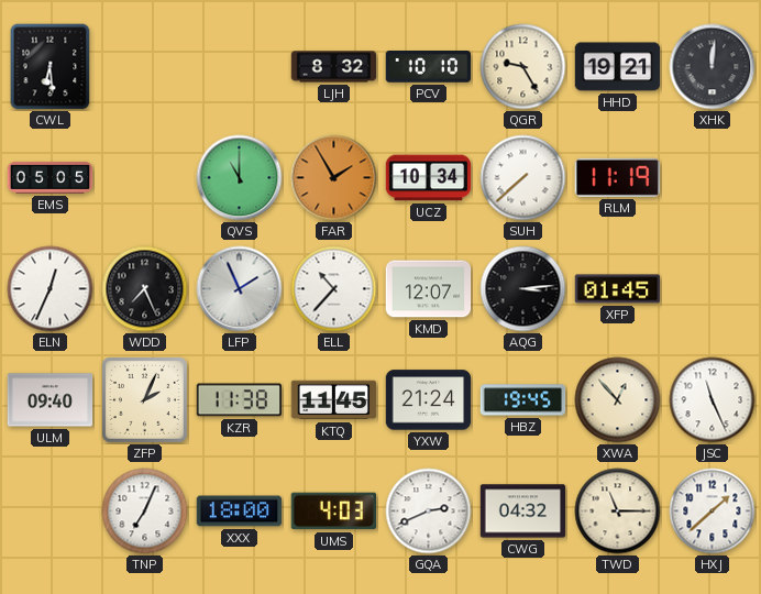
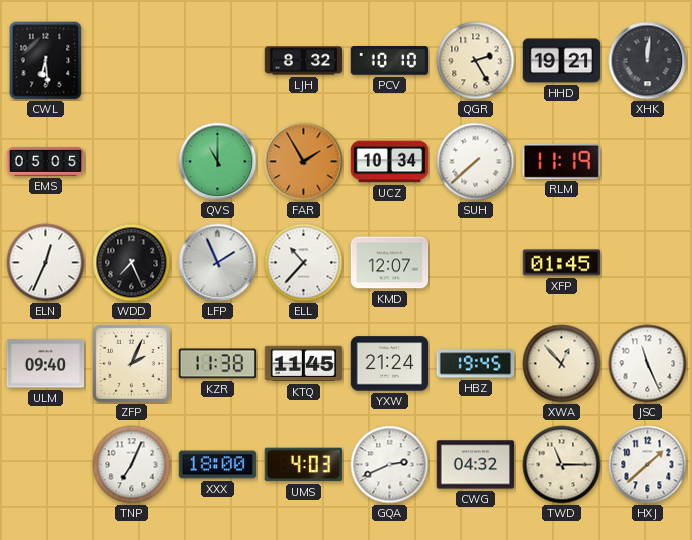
QGR: 9:25 -> 2:25 (476, 61)
AQG: 3:14 -> none (523, 289)
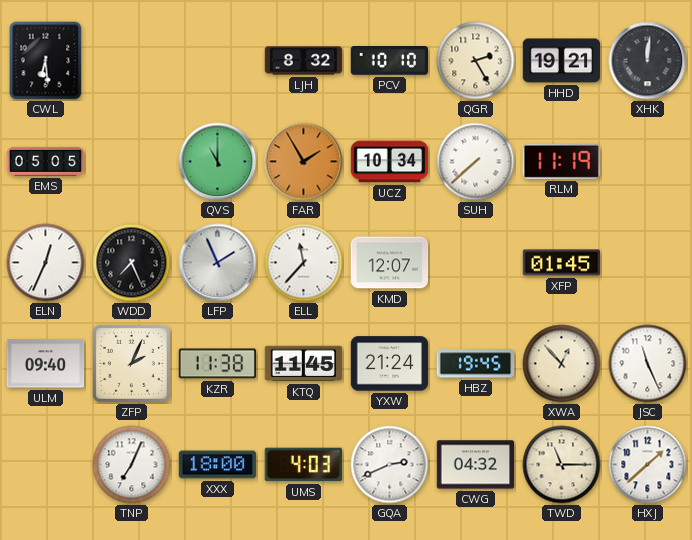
ELL: 10:37 -> 11:37 (304, 263)
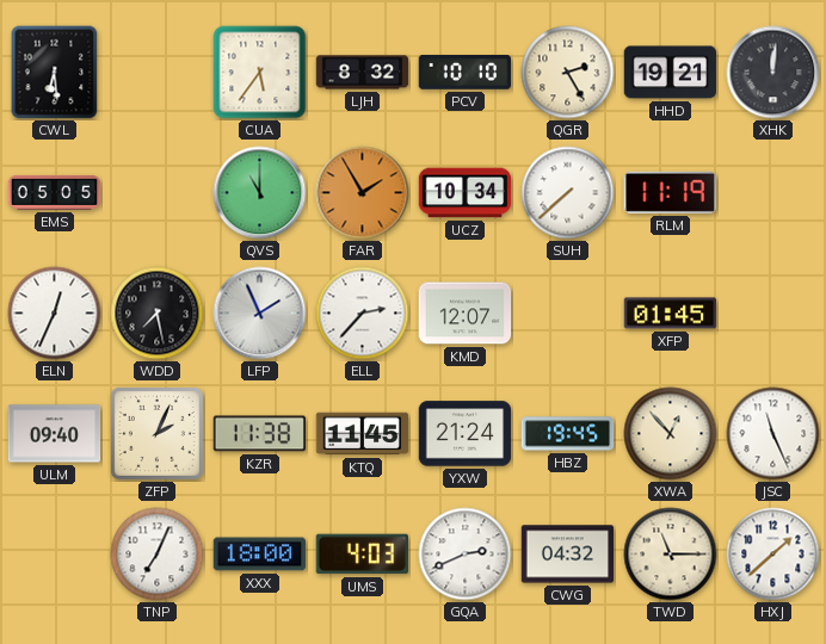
CUA: none -> 5:36 (260, 73)
WDD: 7:26 -> 7:28 (158, 314)
ELL: 11:37 -> 2:37 (363, 314)
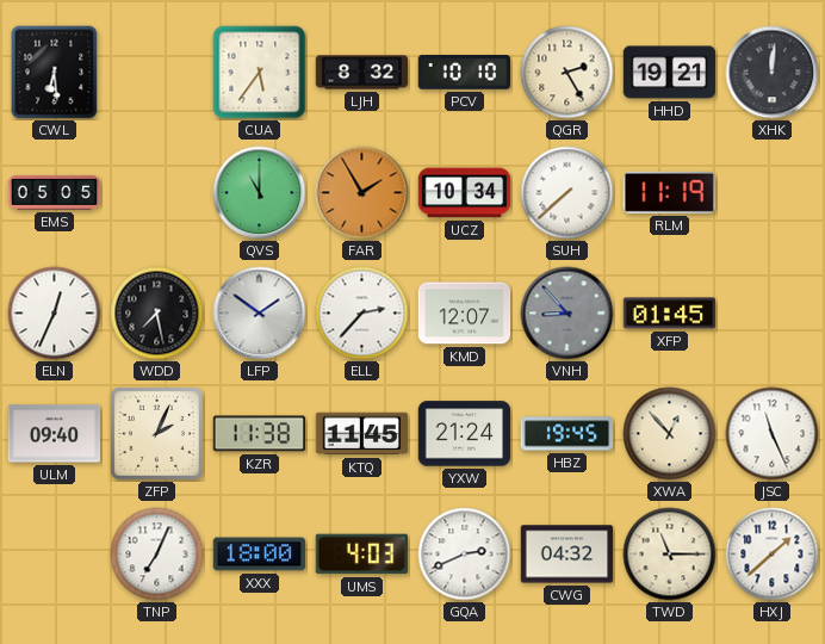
LFP: 1:56 -> 1:51 (260, 314)
VNH: none -> 8:53 (567, 314)
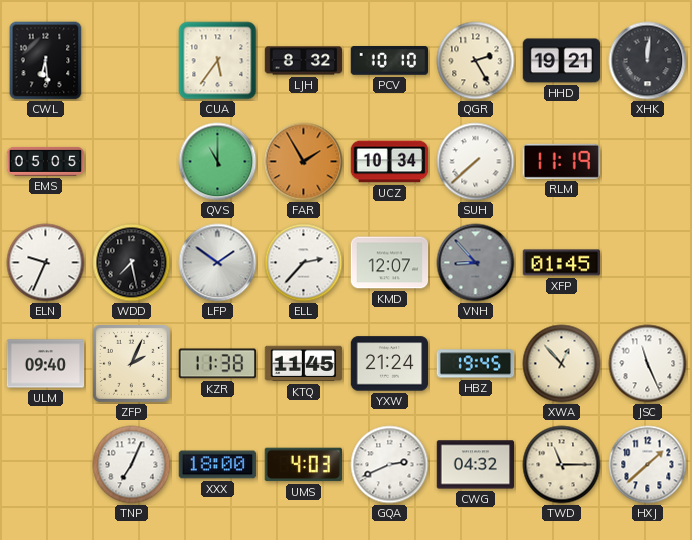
ELN: 12:34 -> 9:34 (46, 263)
